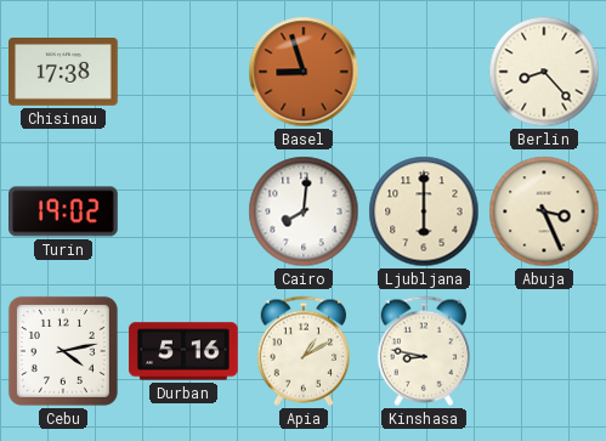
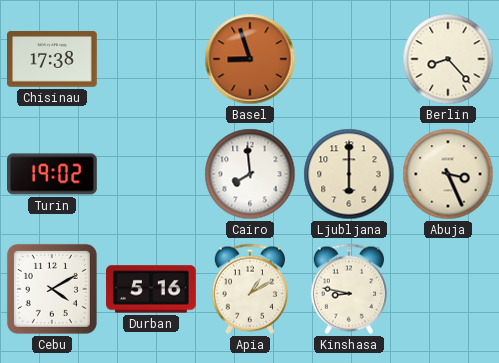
Cairo: 8:01 -> 7:59 (250, 174)
Cebu: 4:13 -> 4:10 (52, 289)
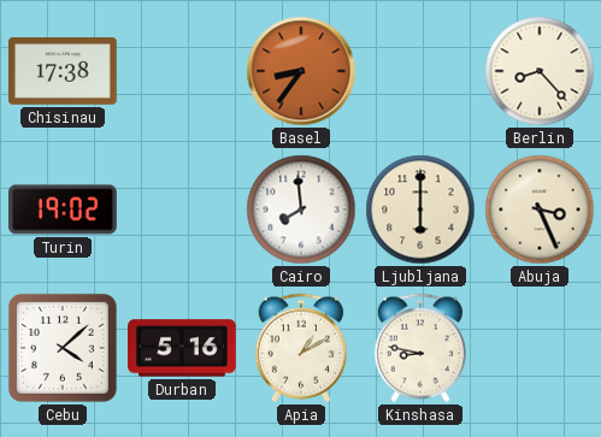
Basel: 8:57 -> 8:36 (301, 71)
Cebu: 4:10 -> 4:08 (63, 348)
